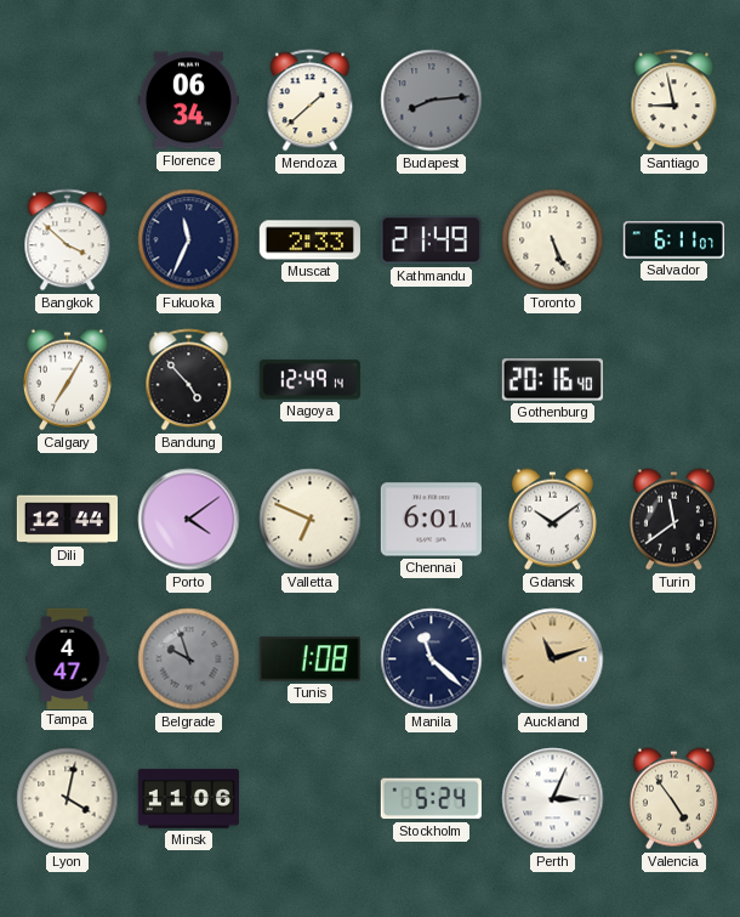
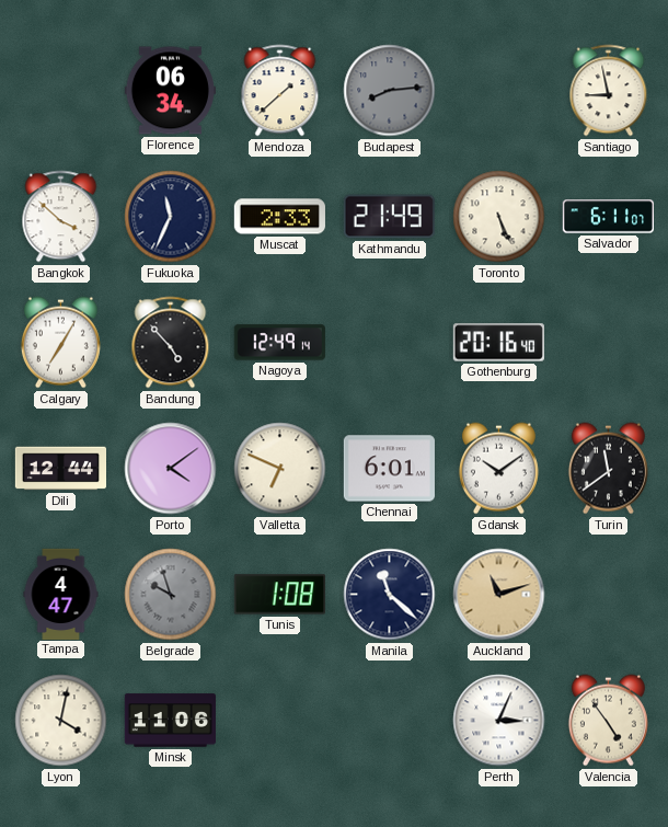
Stockholm: 5:24 -> none (431, 799)
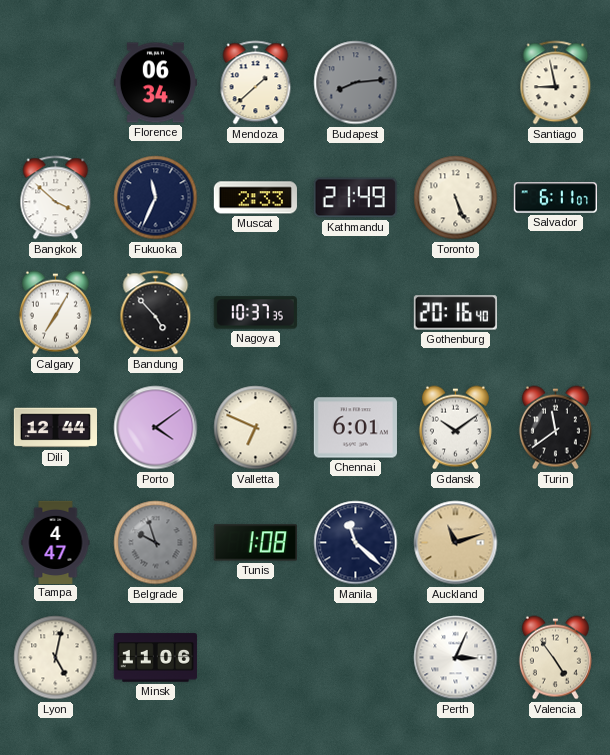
Nagoya: 12:49 -> 10:37 (255, 313)
Lyon: 4:02 -> 5:02 (56, 658)
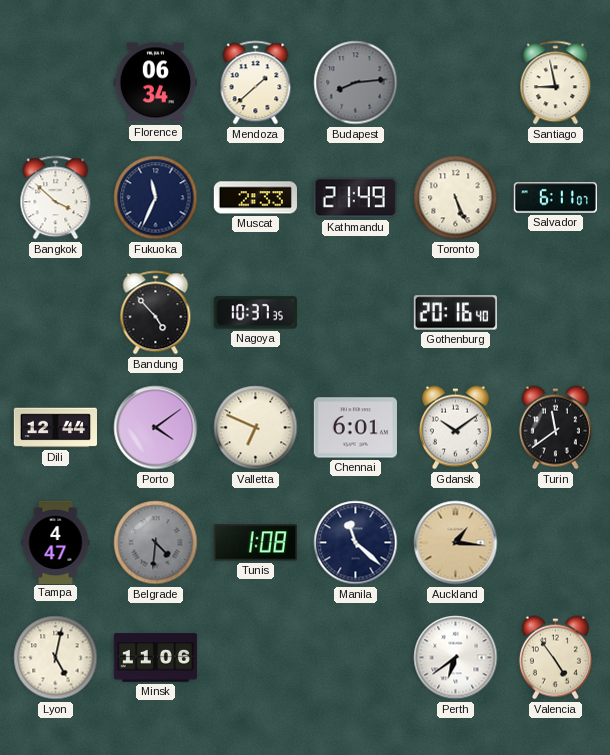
Calgary: 7:05 -> none (55, 313)
Belgrade: 9:57 -> 4:31 (156, 543)
Auckland: 11:12 -> 1:16 (456, 543)
Perth: 3:04 -> 6:39 (456, 658)
